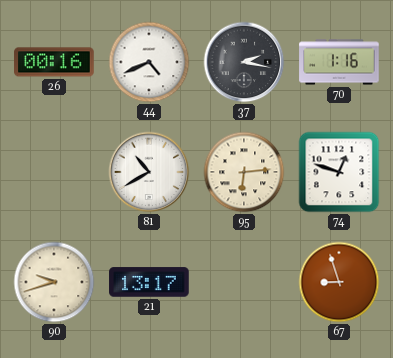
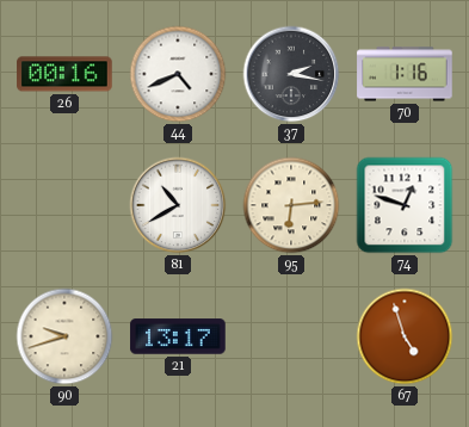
67: 8:57 -> 4:57 (405, 336)
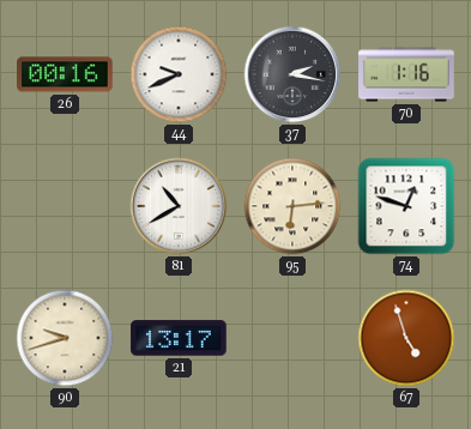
44: 4:41 -> 9:41 (179, 74)
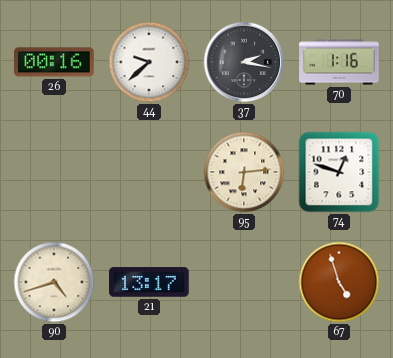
44: 9:41 -> 9:38 (149, 62)
81: 10:40 -> none (179, 206)
90: 9:42 -> 4:42 (54, 282)
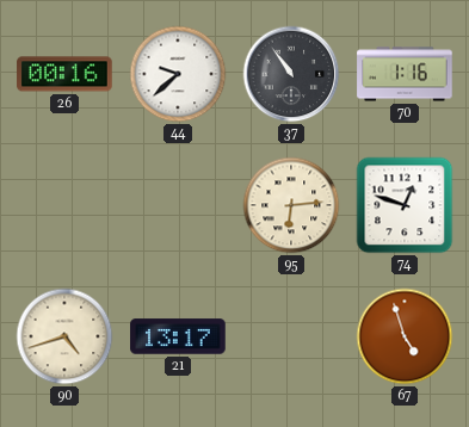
37: 2:17 -> 10:54 (291, 74)
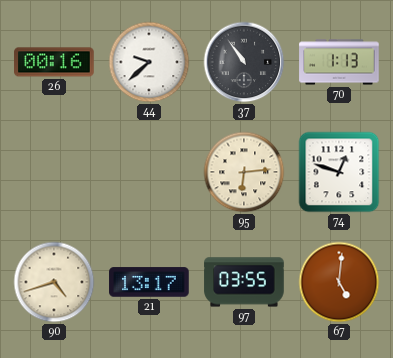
70: 1:16 -> 1:13 (339, 62)
97: none -> 03:55 (244, 282)
67: 4:57 -> 5:01 (339, 282)
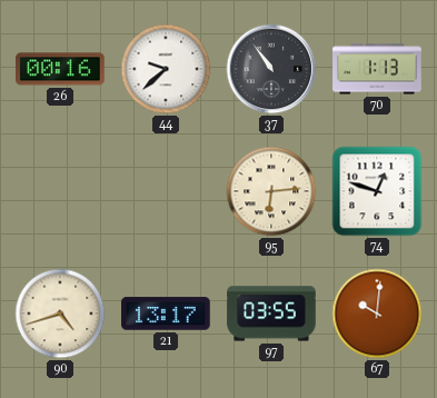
67: 5:01 -> 10:01 (377, 314)
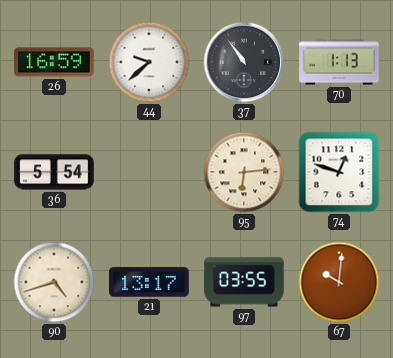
26: 00:16 -> 16:59 (54, 62)
36: none -> 5:54 (54, 172)
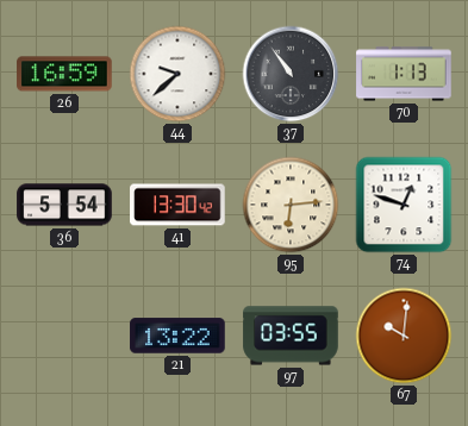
41: none -> 13:30 (177, 205)
90: 4:42 -> none (54, 282)
21: 13:17 -> 13:22 (177, 336)
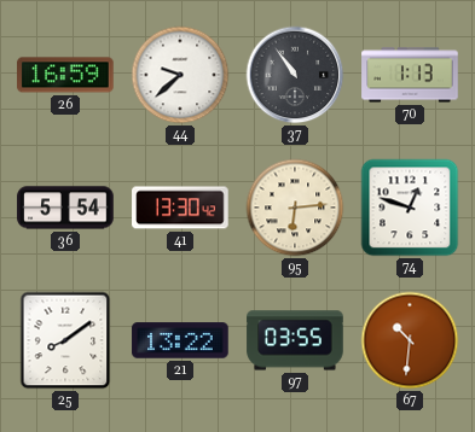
25: none -> 8:09 (65, 340)
67: 10:01 -> 10:31 (410, 340)
